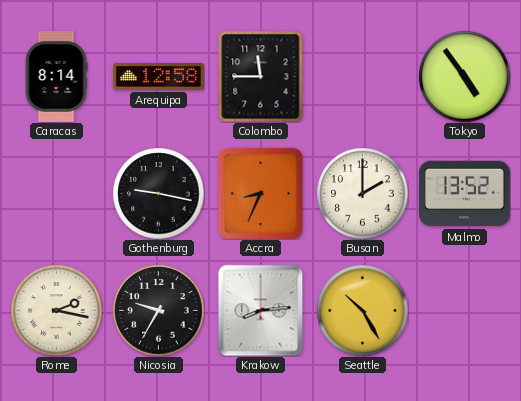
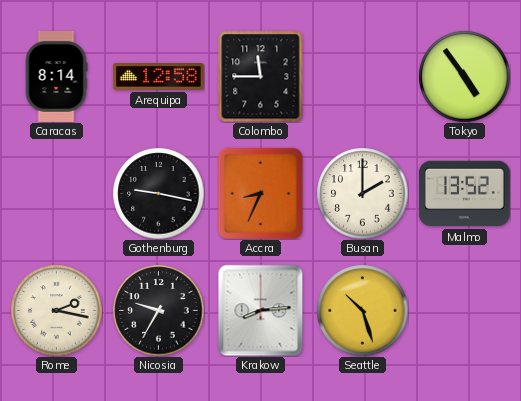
Seattle: 10:25 -> 10:27 (362, 310)
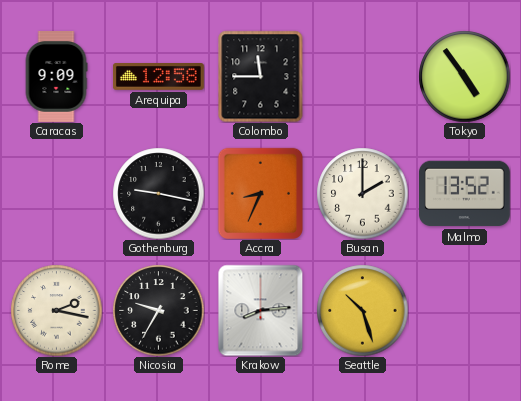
Caracas: 8:14 -> 9:09 (56, 77)
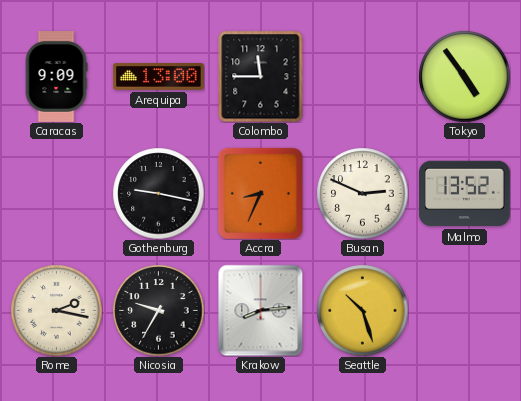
Arequipa: 12:58 -> 13:00 (158, 77)
Busan: 2:00 -> 2:49 (362, 193)
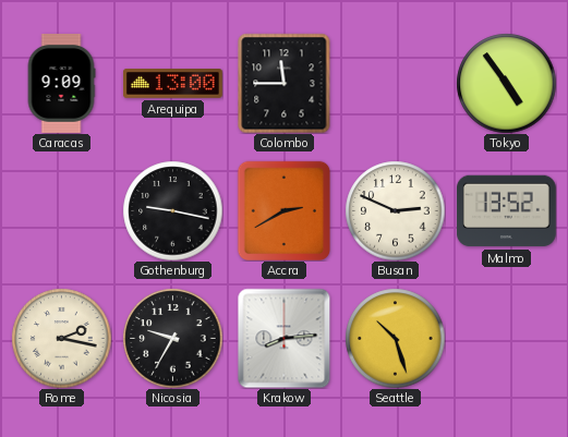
Accra: 8:34 -> 2:40 (283, 210)
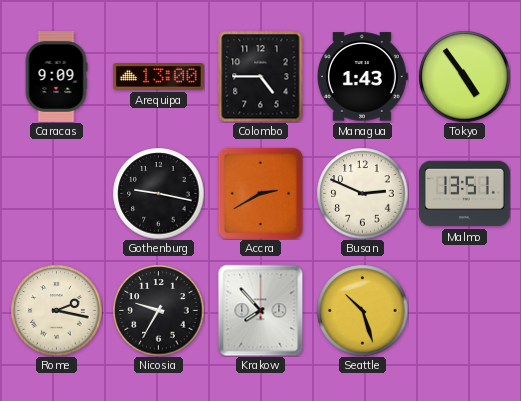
Colombo: 11:45 -> 4:45 (261, 76)
Managua: none -> 1:43 (362, 77)
Malmo: 13:52 -> 13:51 (464, 194)
Krakow: 8:14 -> 7:53 (261, 310)
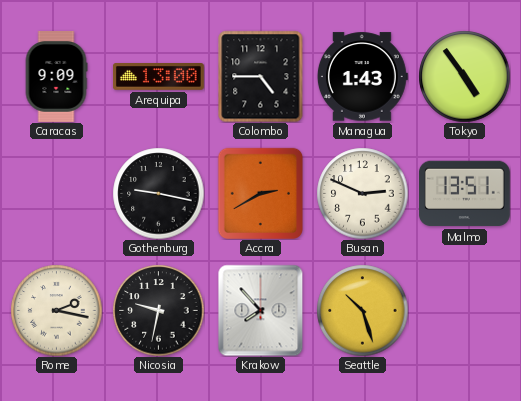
Nicosia: 9:35 -> 9:32 (158, 310)
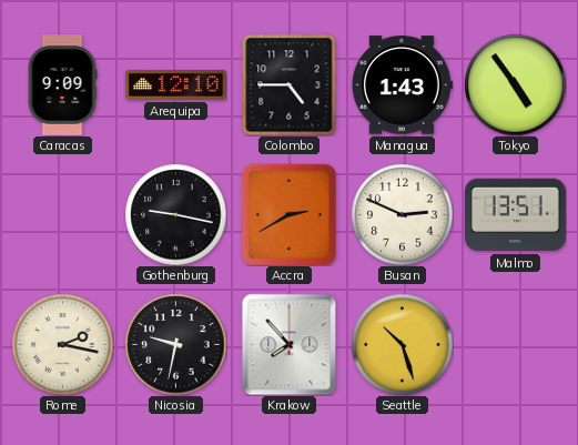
Arequipa: 13:00 -> 12:10 (175, 85)
